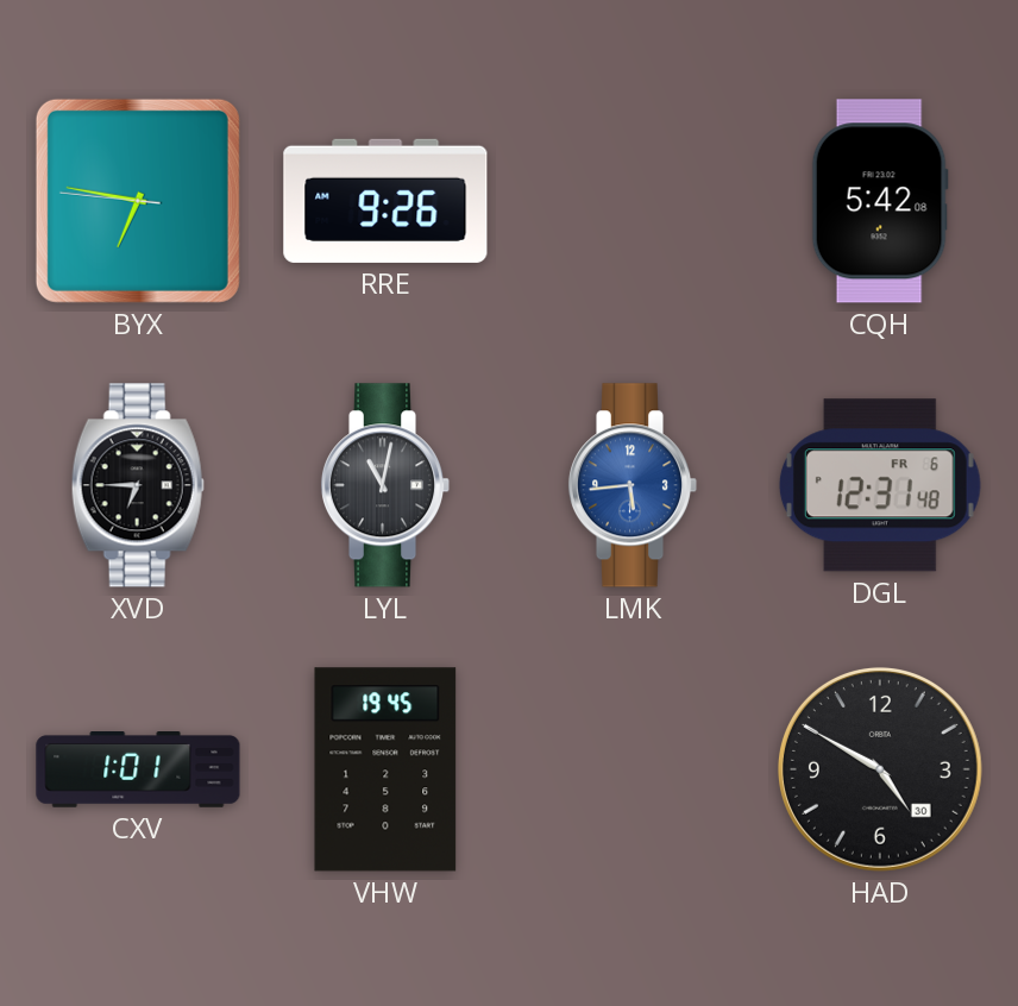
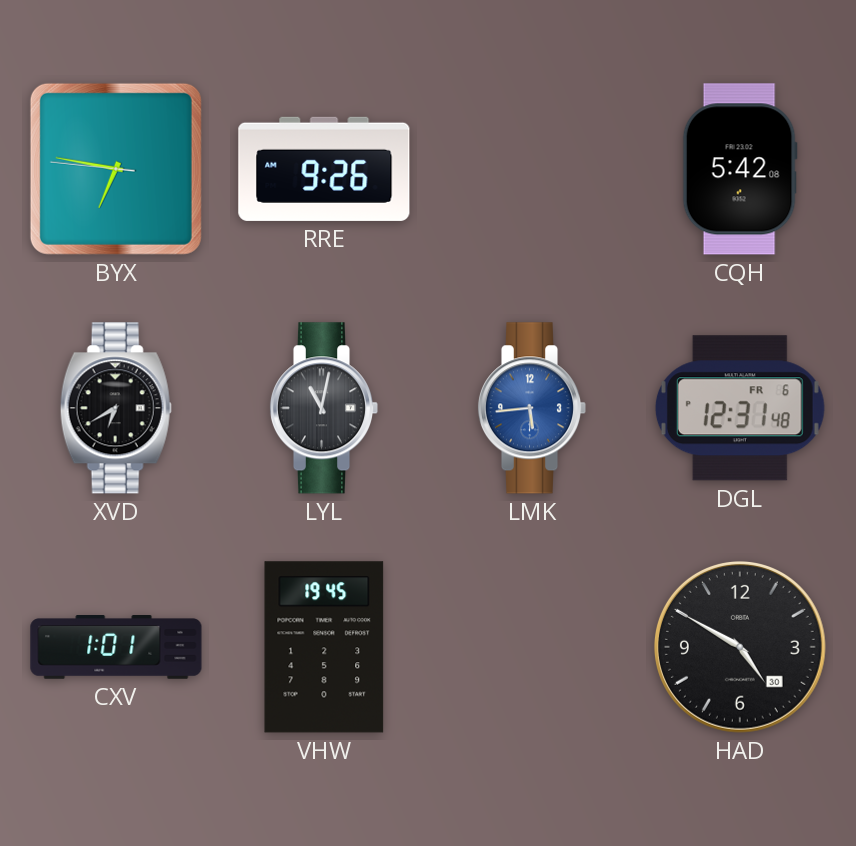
XVD: 6:45 -> 6:40 (116, 408)
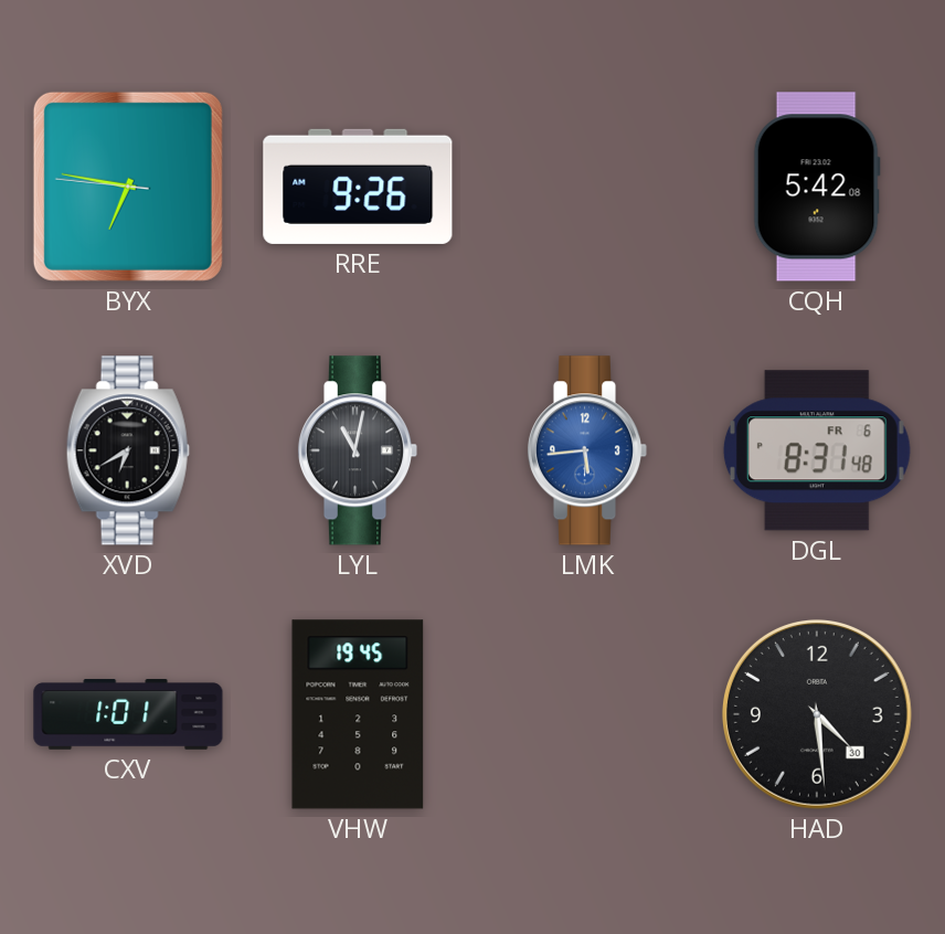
DGL: 12:31 -> 8:31 (817, 450)
HAD: 4:50 -> 4:29 (817, 714)
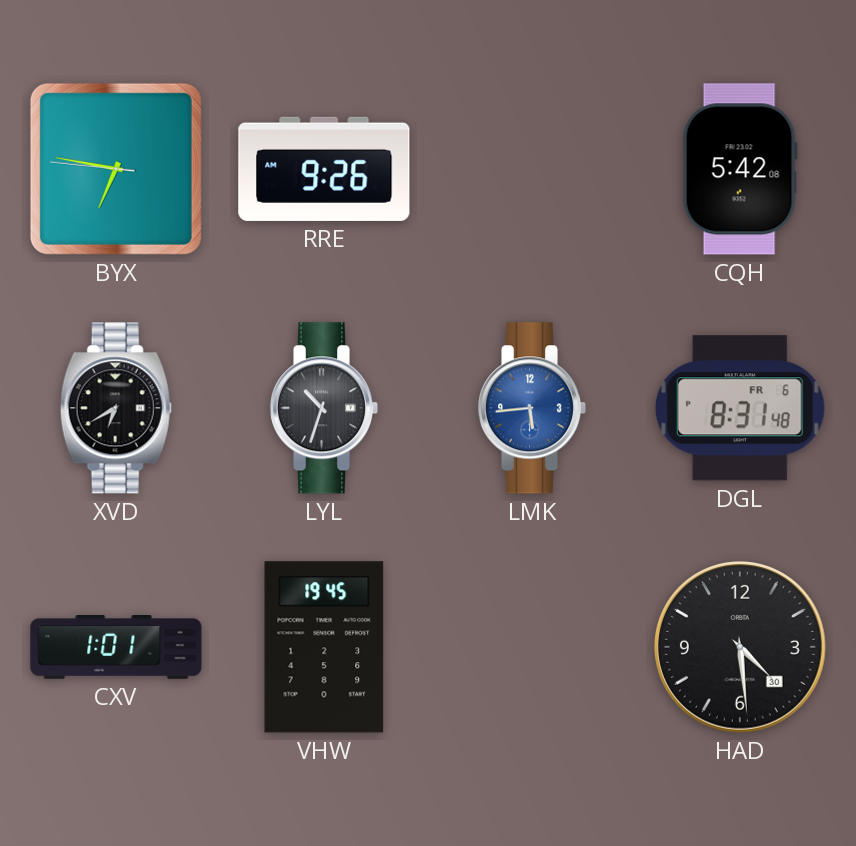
LYL: 11:02 -> 10:33 (324, 408)
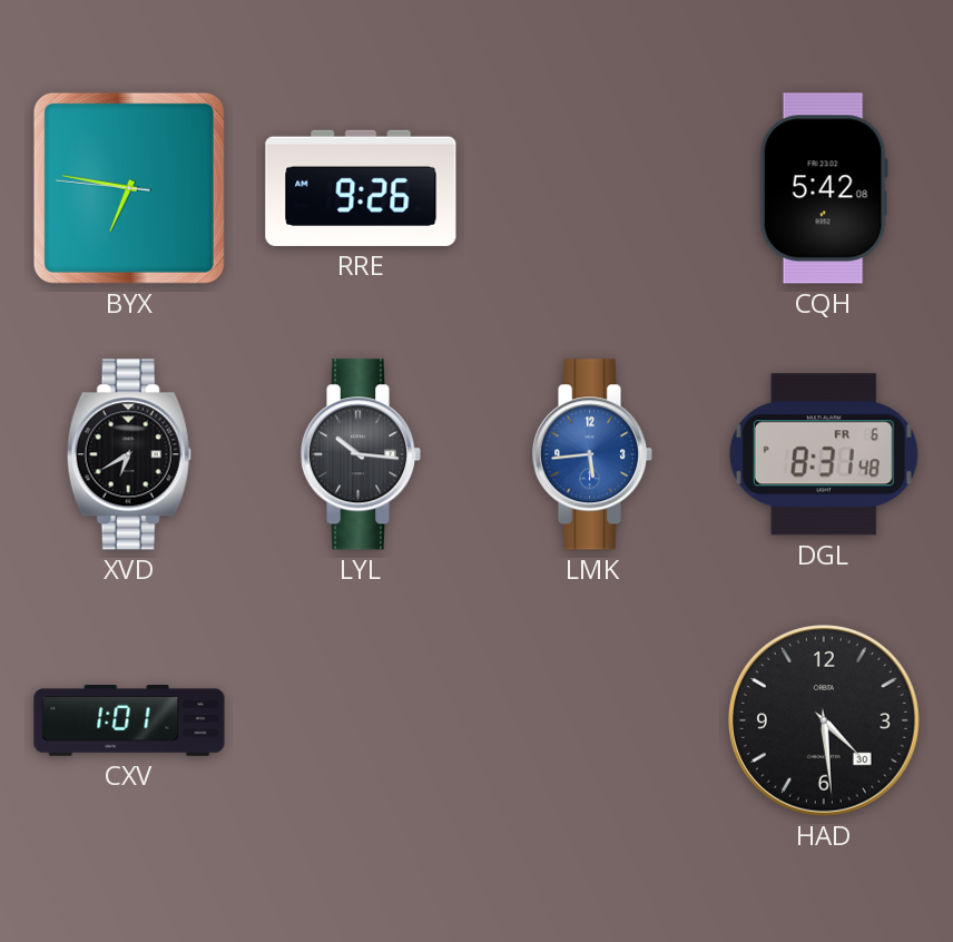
LYL: 10:33 -> 10:16 (361, 454)
VHW: 19:45 -> none (324, 647)
